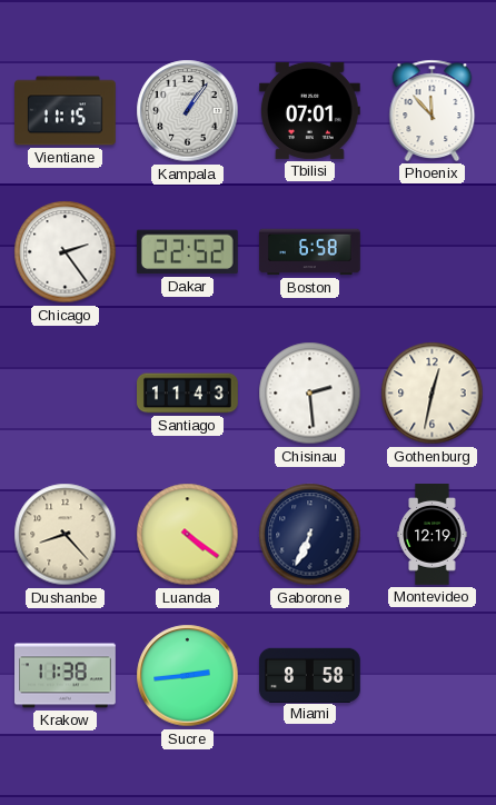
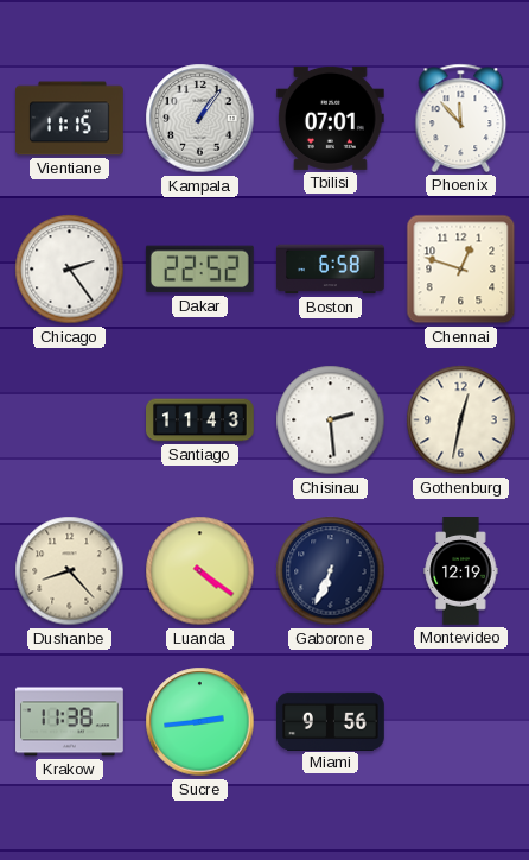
Chennai: none -> 12:48 (461, 270)
Miami: 8:58 -> 9:56 (331, 721)
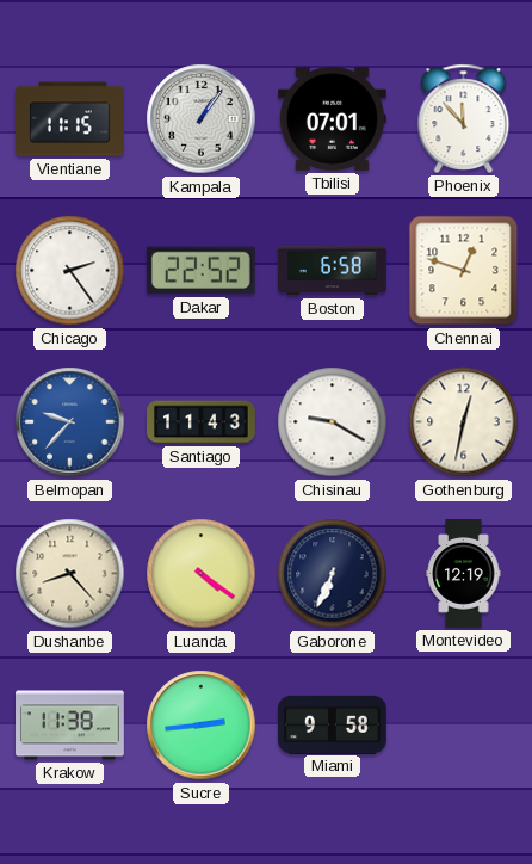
Belmopan: none -> 9:37 (70, 422)
Chisinau: 2:29 -> 9:20 (333, 422)
Miami: 9:56 -> 9:58 (333, 724)
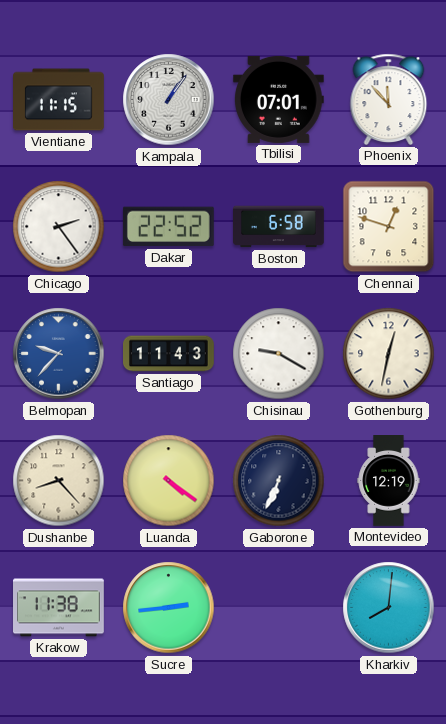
Miami: 9:58 -> none (333, 724)
Kharkiv: none -> 8:01 (389, 608)
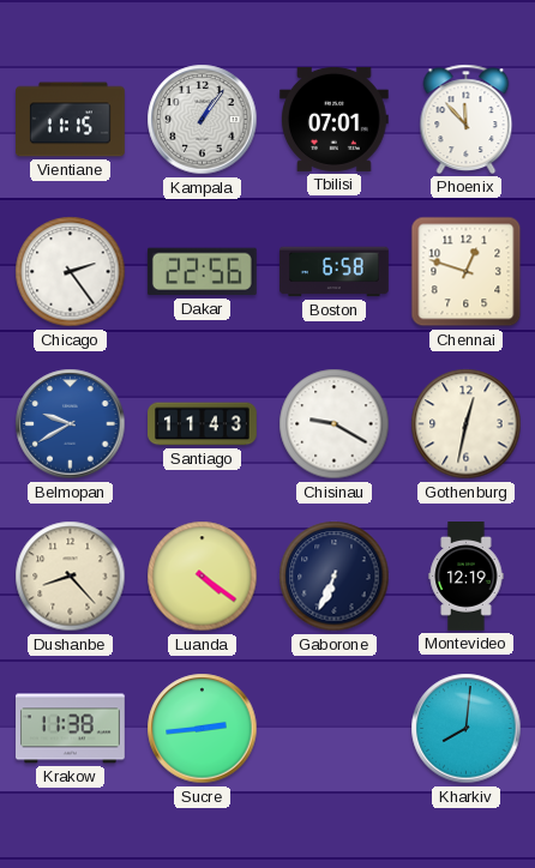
Dakar: 22:52 -> 22:56 (202, 272)
Belmopan: 9:37 -> 9:40 (71, 424)
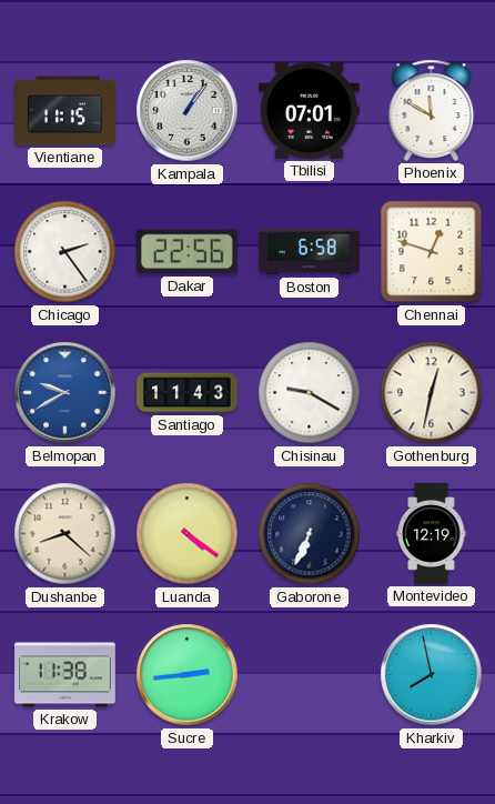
Phoenix: 11:53 -> 11:50 (432, 110)
Dushanbe: 8:23 -> 8:22 (65, 534)
Kharkiv: 8:01 -> 7:58 (432, 675)
